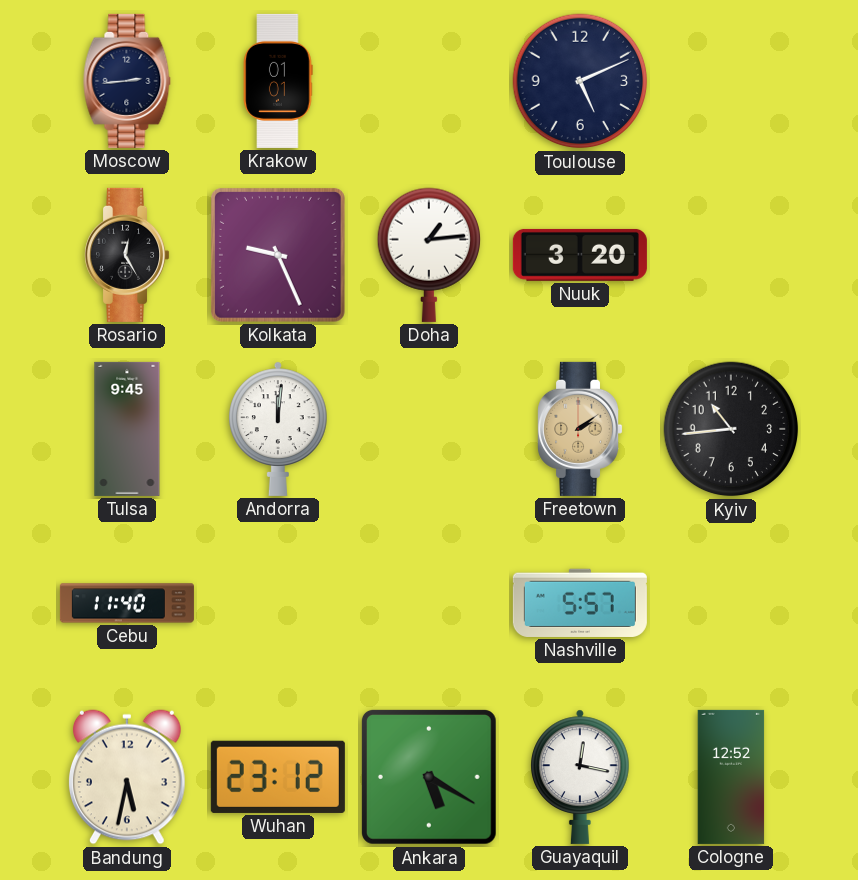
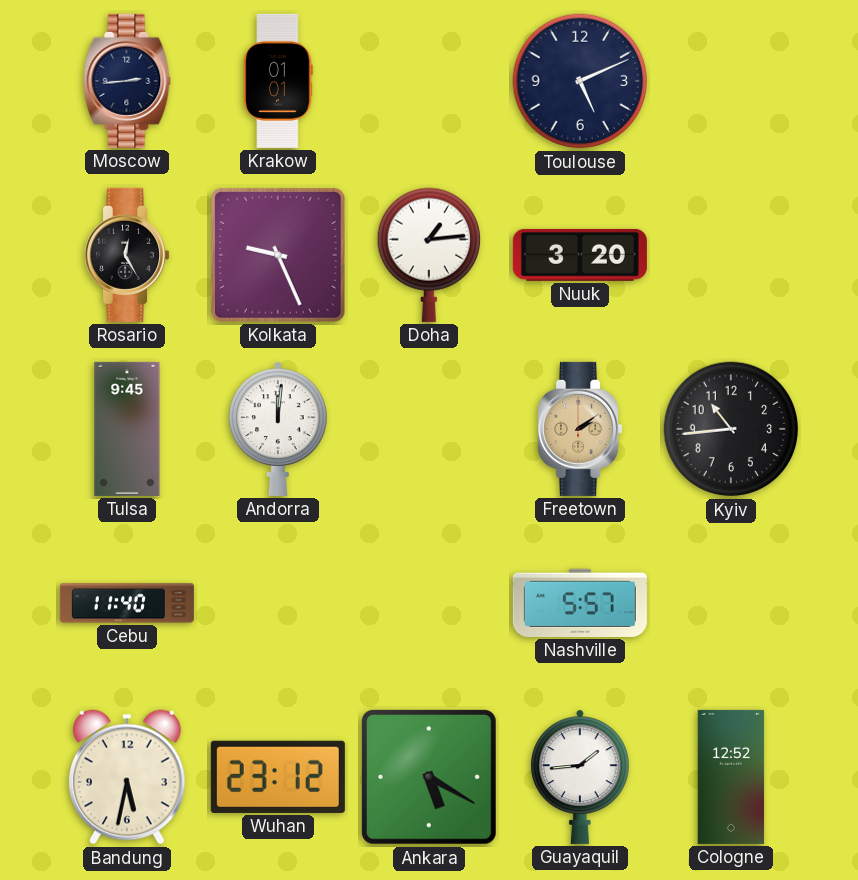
Guayaquil: 12:17 -> 1:44 (581, 777)
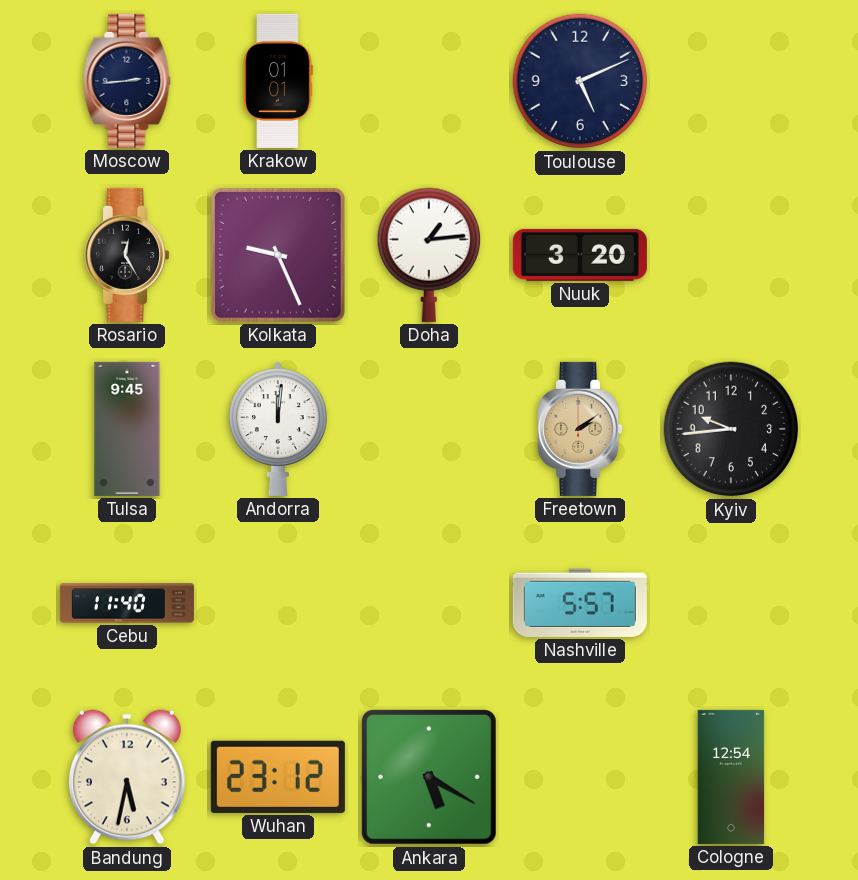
Kyiv: 10:44 -> 9:44 (731, 429)
Guayaquil: 1:44 -> none (581, 777)
Cologne: 12:52 -> 12:54 (731, 777)
